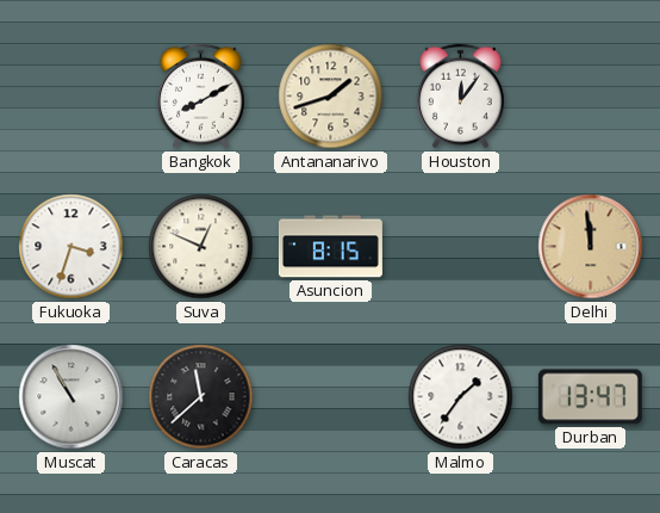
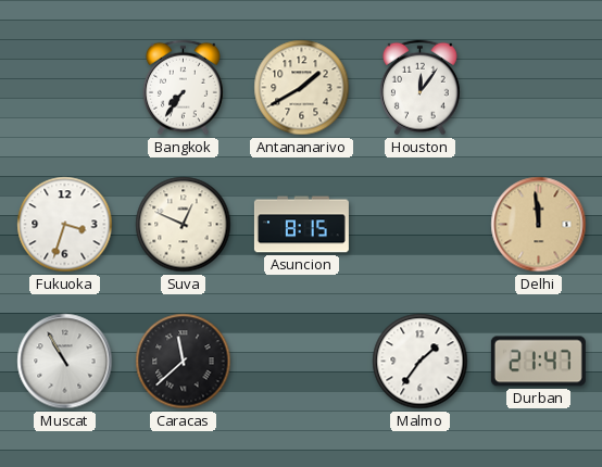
Bangkok: 8:10 -> 7:36 (183, 88)
Antananarivo: 1:42 -> 1:40 (302, 88)
Durban: 13:47 -> 21:47 (538, 362)
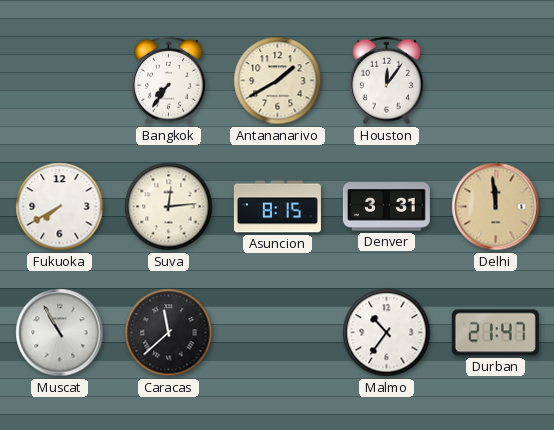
Fukuoka: 3:33 -> 7:40 (60, 207)
Suva: 12:49 -> 12:14 (169, 207)
Denver: none -> 3:31 (386, 207)
Malmo: 1:36 -> 10:36 (387, 333)
